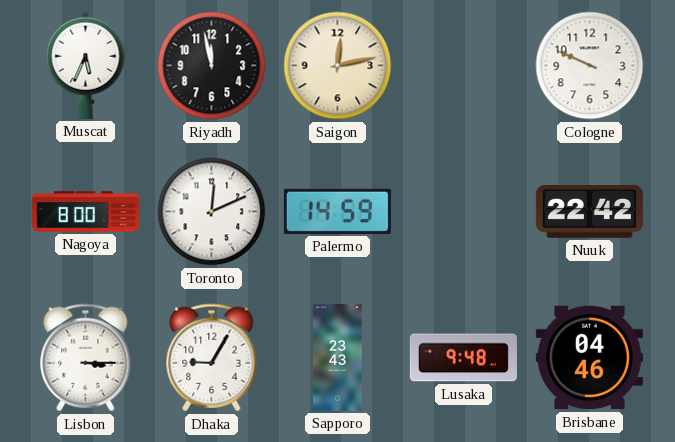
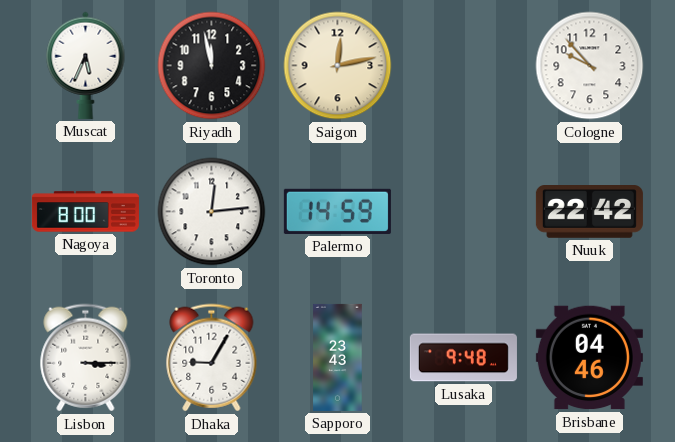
Cologne: 9:49 -> 9:53 (590, 66)
Toronto: 12:11 -> 12:14 (212, 212)
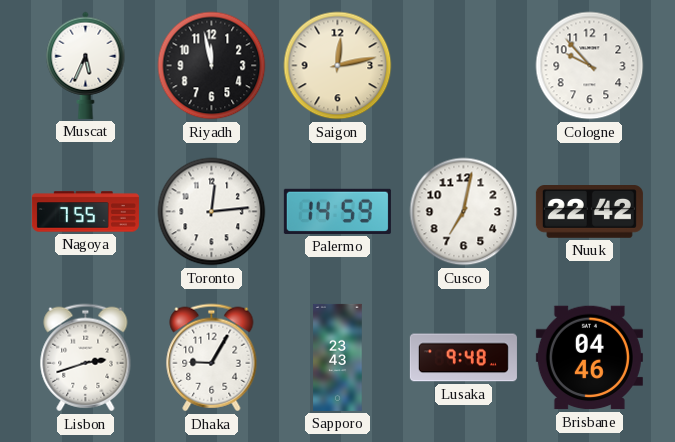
Nagoya: 8:00 -> 7:55 (85, 212)
Cusco: none -> 7:02 (464, 212)
Lisbon: 3:15 -> 2:42 (86, 358)
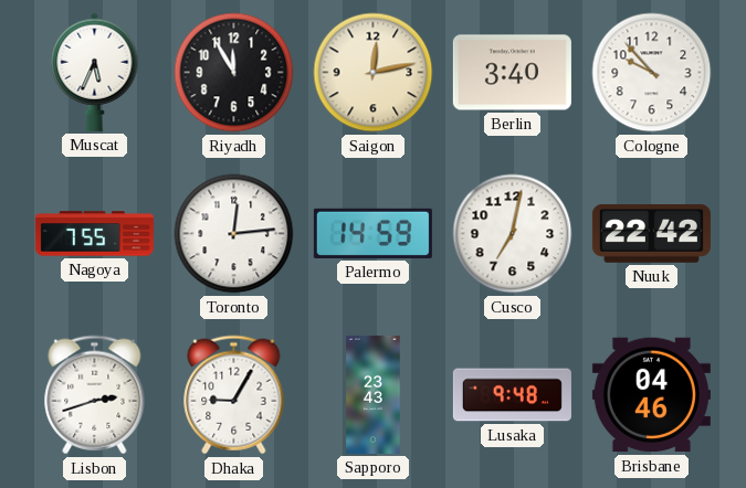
Riyadh: 11:58 -> 11:55 (234, 73)
Berlin: none -> 3:40 (512, 73)
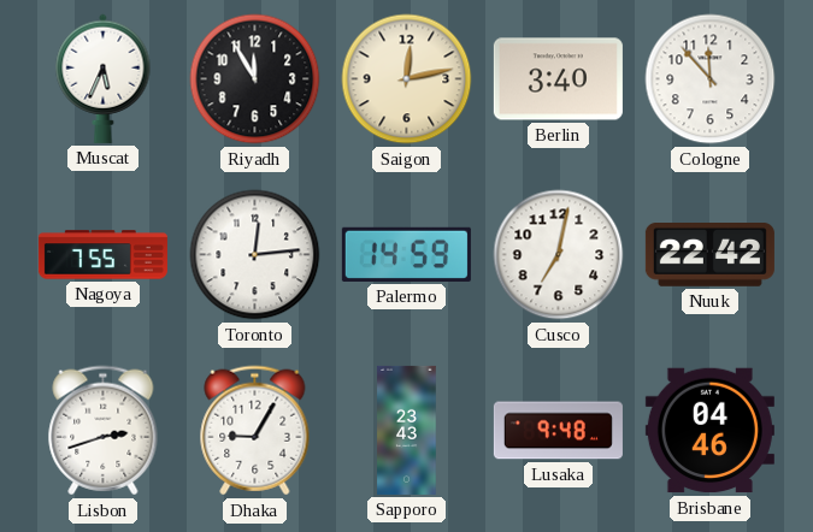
Cologne: 9:53 -> 11:53 (711, 79)
